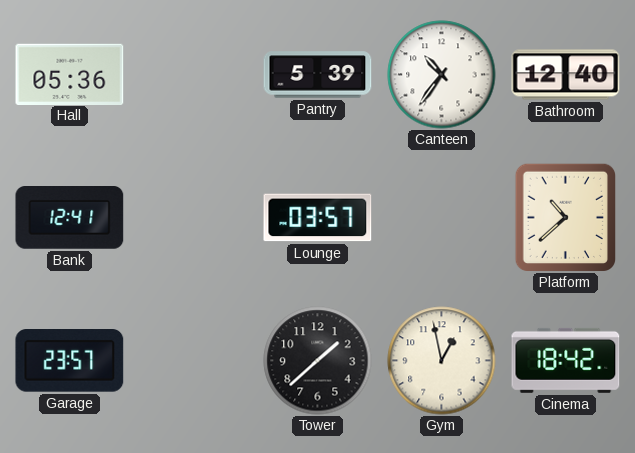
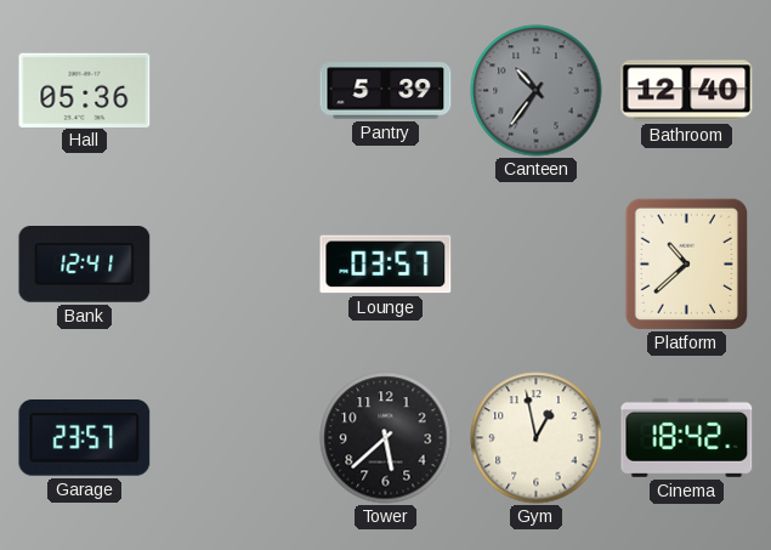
Canteen dial: white -> grey (537, 91)
Tower: 1:38 -> 5:38 (386, 438)
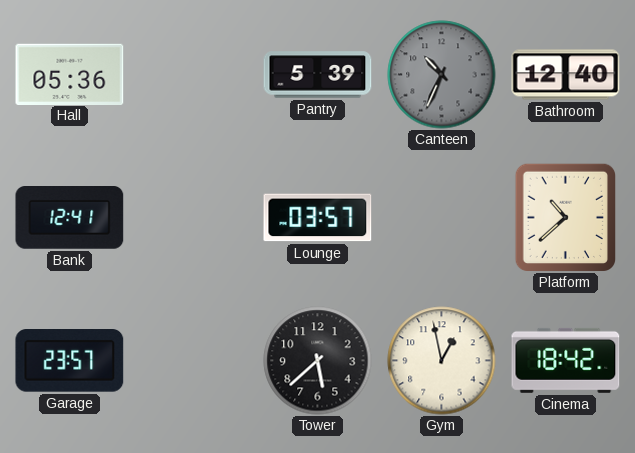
Canteen: 10:36 -> 10:34 (442, 75)
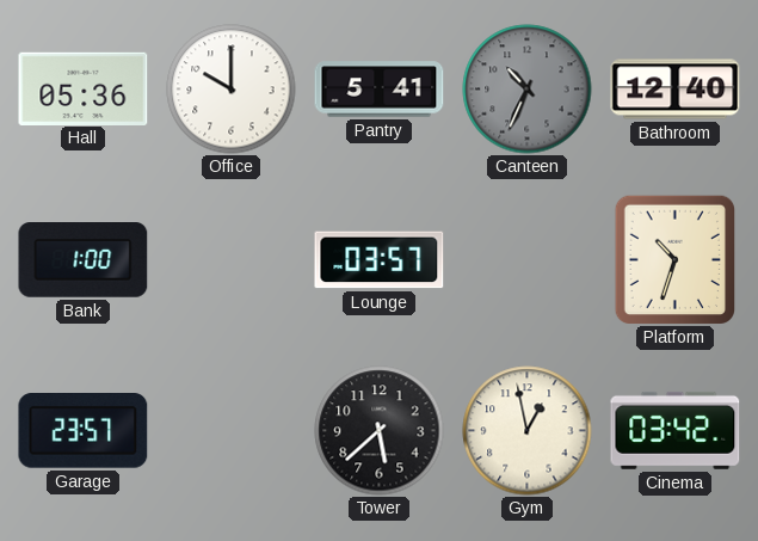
Office: none -> 10:00 (232, 90)
Pantry: 5:39 -> 5:41 (380, 90)
Bank: 12:41 -> 1:00 (84, 260)
Platform: 10:38 -> 10:33 (674, 259)
Cinema: 18:42 -> 03:42 (676, 430)
